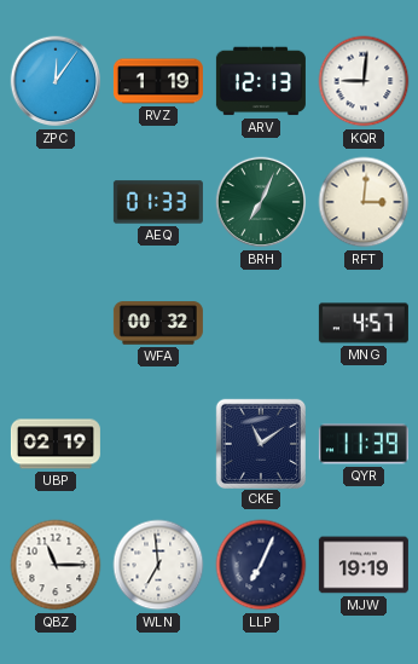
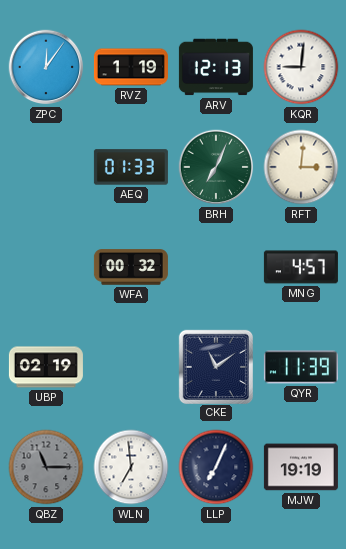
QBZ dial: white -> grey (46, 467)
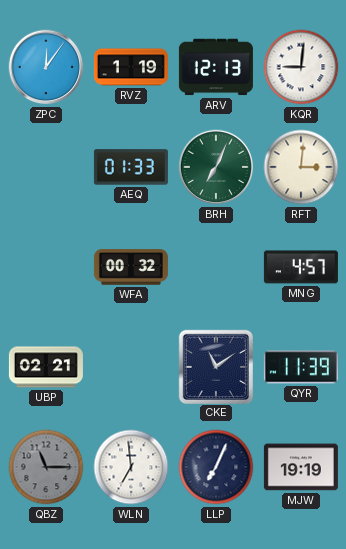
UBP: 02:19 -> 02:21 (46, 367)
